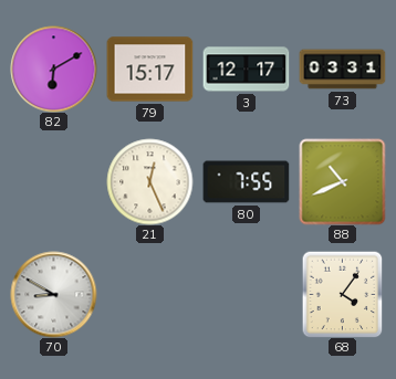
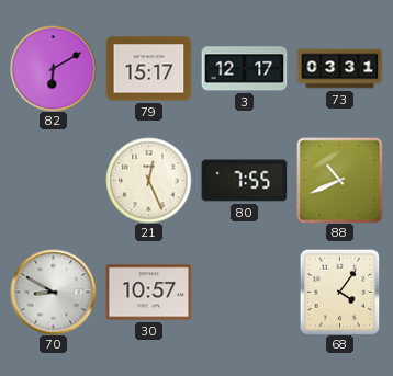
30: none -> 10:57 (148, 293)
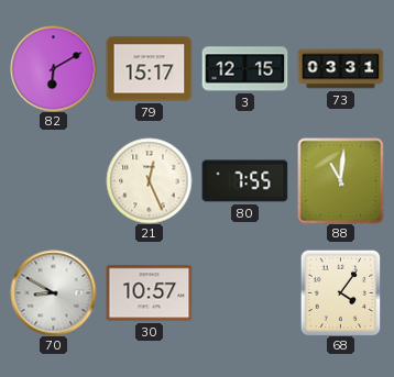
3: 12:17 -> 12:15 (244, 69)
88: 10:41 -> 11:01 (340, 180)
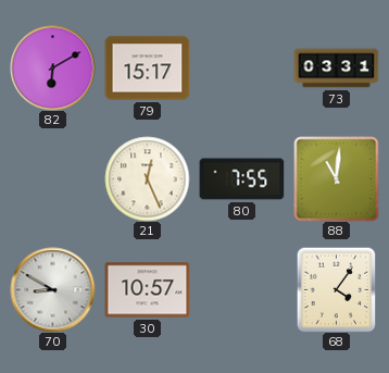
3: 12:15 -> none (244, 69)
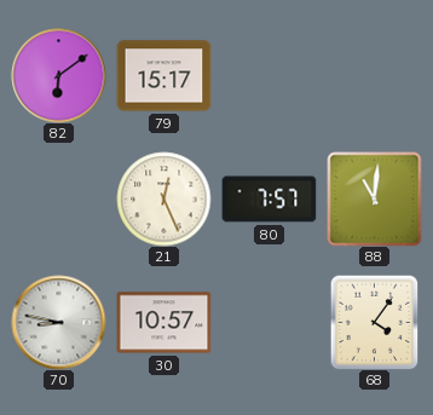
82: 6:10 -> 6:09 (58, 75)
73: 03:31 -> none (336, 69)
80: 7:55 -> 7:57 (269, 200)
70: 8:50 -> 8:47 (58, 322)
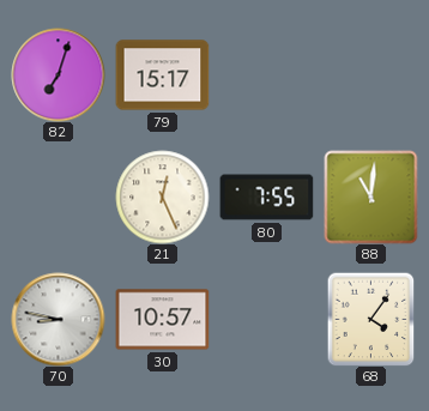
82: 6:09 -> 7:03 (58, 74)
80: 7:57 -> 7:55 (266, 198)
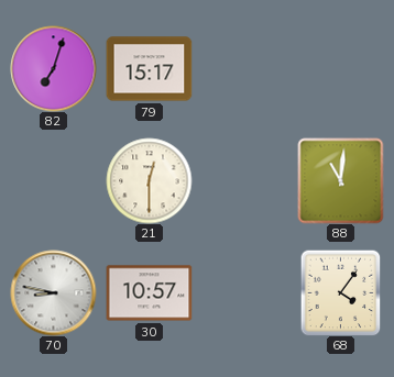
21: 12:26 -> 12:30 (149, 180)
80: 7:55 -> none (266, 198)
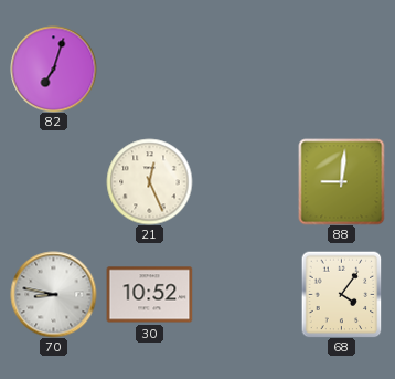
79: 15:17 -> none (149, 69)
21: 12:30 -> 12:26 (149, 181)
88: 11:01 -> 9:01 (341, 181)
30: 10:57 -> 10:52 (149, 295)
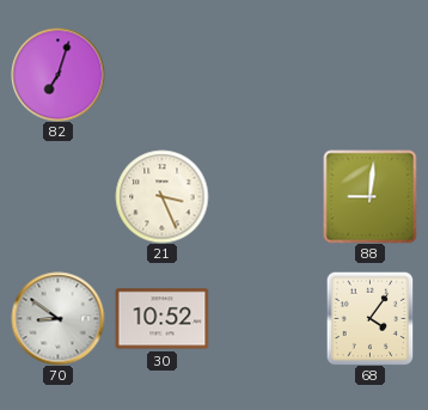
21: 12:26 -> 3:26 (161, 196)
70: 8:47 -> 8:51 (57, 318)
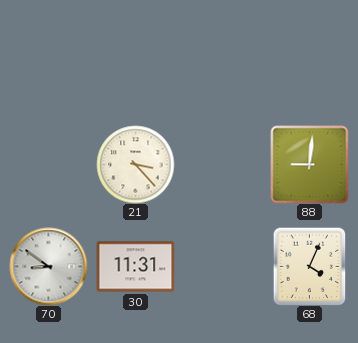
82: 7:03 -> none (57, 74)
21: 3:26 -> 3:23 (135, 164)
30: 10:52 -> 11:31 (135, 267)
68: 4:06 -> 4:04 (310, 266)
